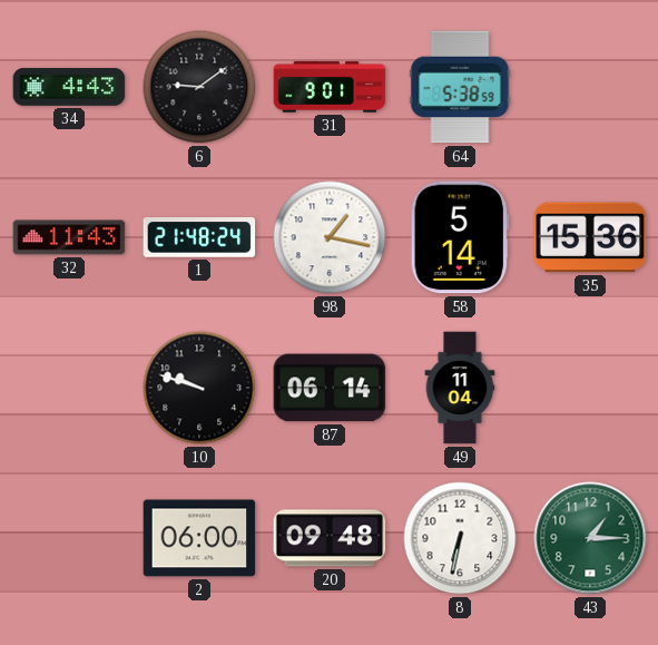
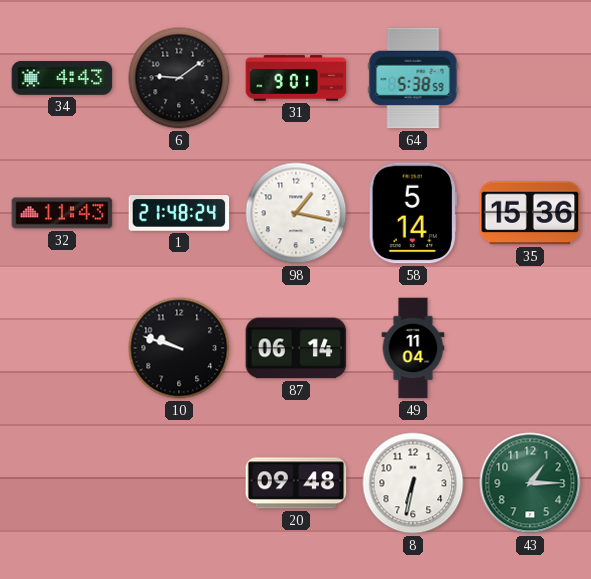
2: 06:00 -> none (199, 538)
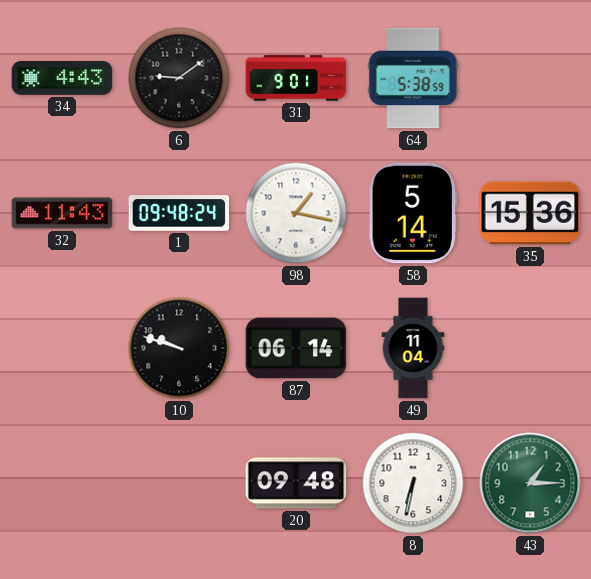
1: 21:48 -> 09:48 (179, 213)
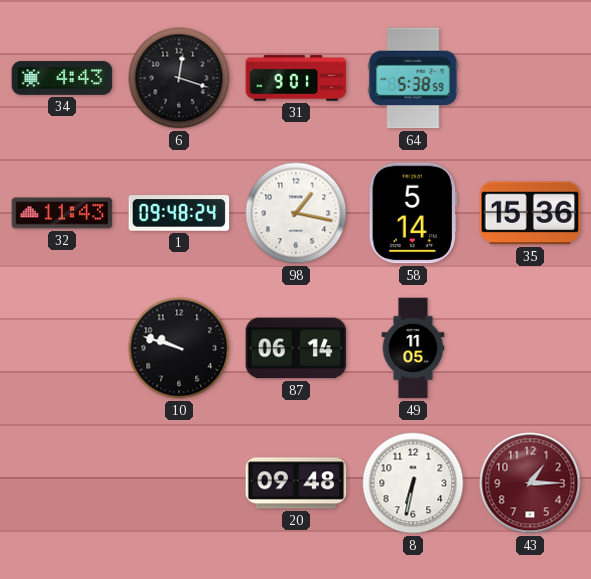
6: 9:09 -> 12:18 (179, 78)
49: 11:04 -> 11:05 (413, 348)
43 dial: green -> burgundy (530, 483)
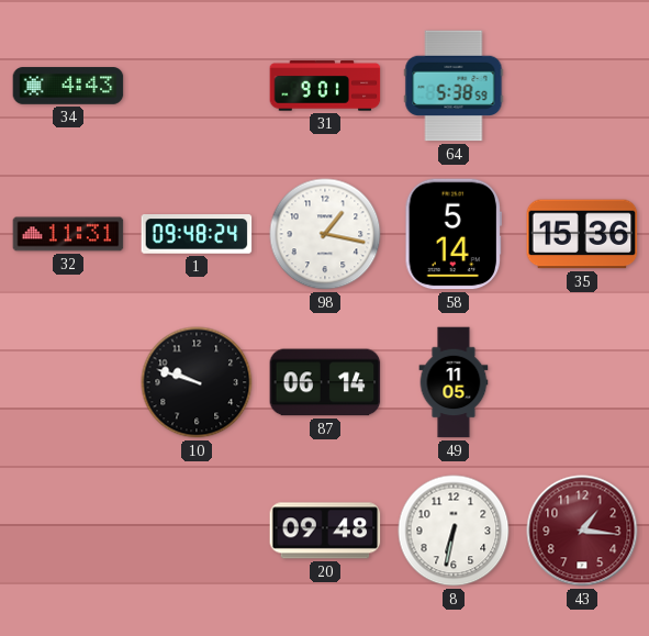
6: 12:18 -> none (179, 78)
32: 11:43 -> 11:31 (68, 234)
43: 1:15 -> 1:16 (582, 531)
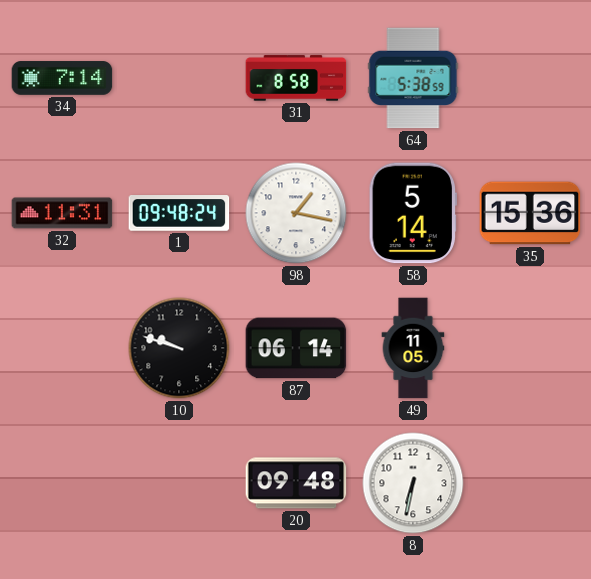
34: 4:43 -> 7:14 (62, 78)
31: 9:01 -> 8:58 (296, 78)
43: 1:16 -> none (582, 531)
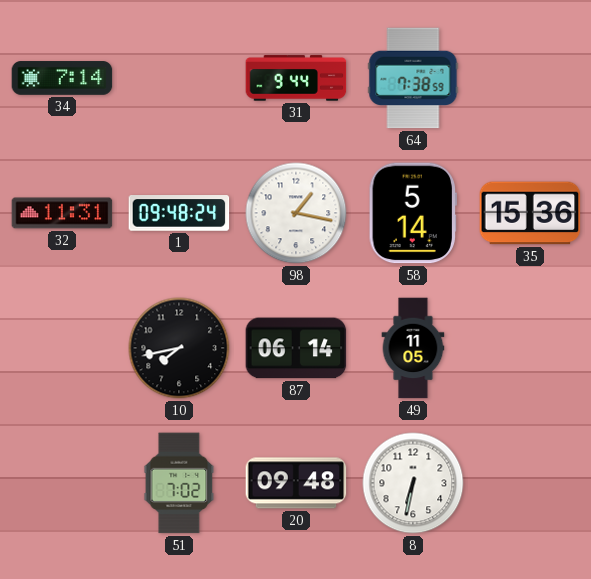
31: 8:58 -> 9:44 (296, 78)
64: 5:38 -> 7:38 (413, 78)
10: 9:48 -> 7:43 (179, 348)
51: none -> 7:02 (179, 483)
